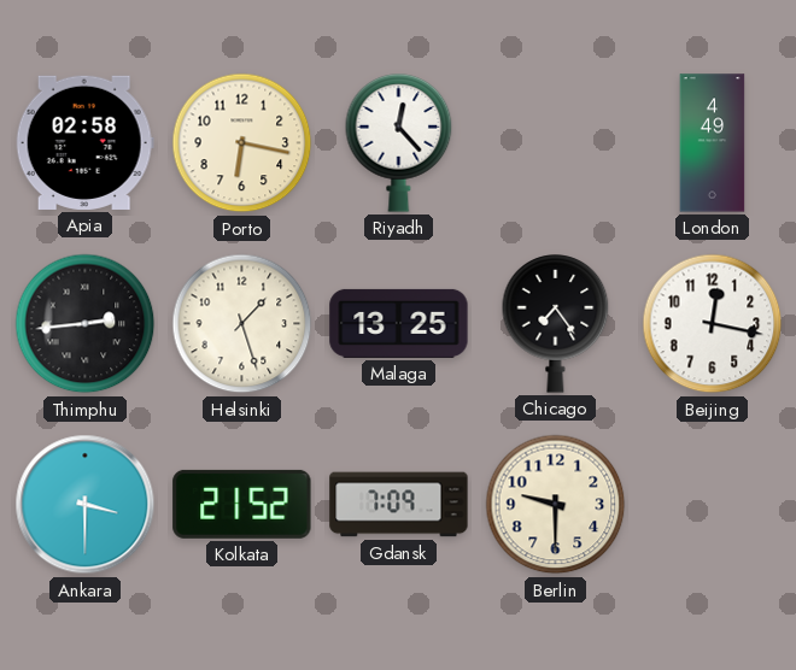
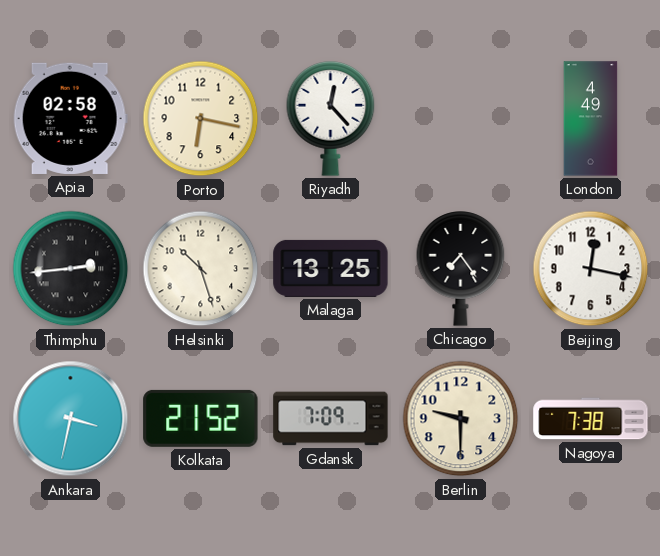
Helsinki: 1:27 -> 10:27 (201, 269)
Ankara: 3:30 -> 3:32 (71, 419)
Nagoya: none -> 7:38 (591, 419)
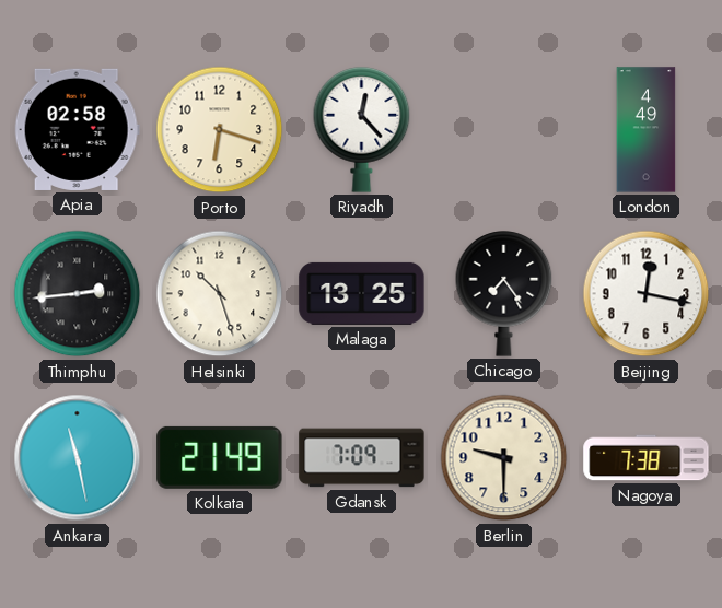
Porto: 6:17 -> 6:18 (220, 130)
Ankara: 3:32 -> 11:28 (78, 458)
Kolkata: 21:52 -> 21:49 (220, 457)
